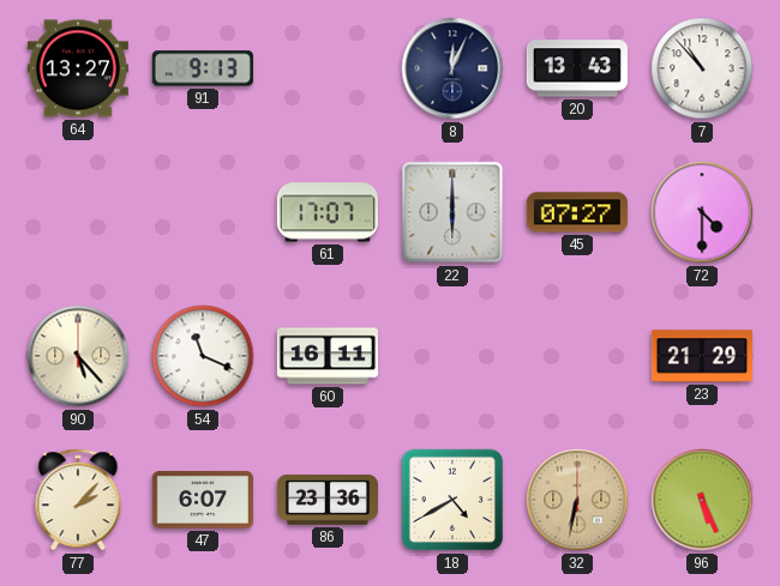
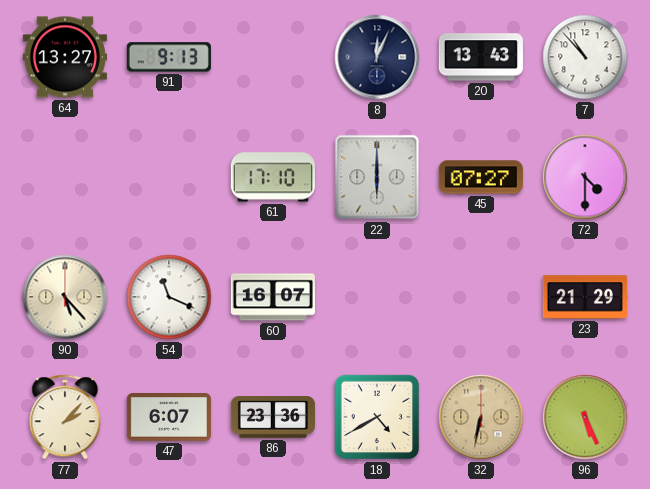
61: 17:07 -> 17:10 (273, 177)
60: 16:11 -> 16:07 (273, 297)
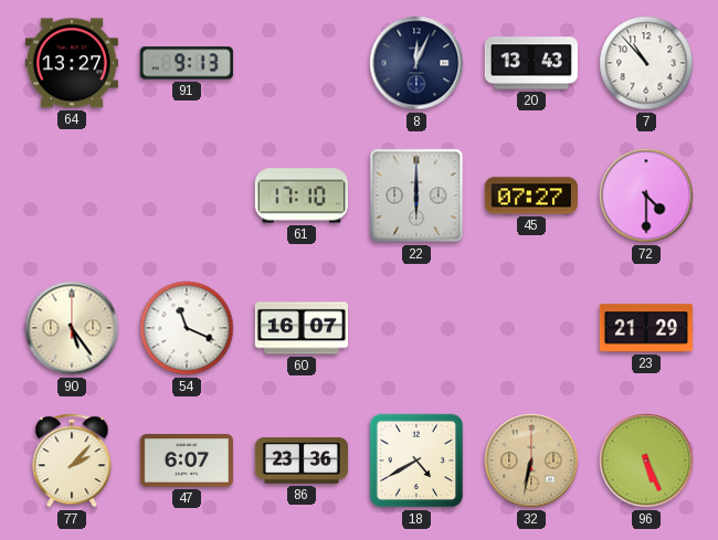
90: 5:23 -> 5:24 (72, 328)
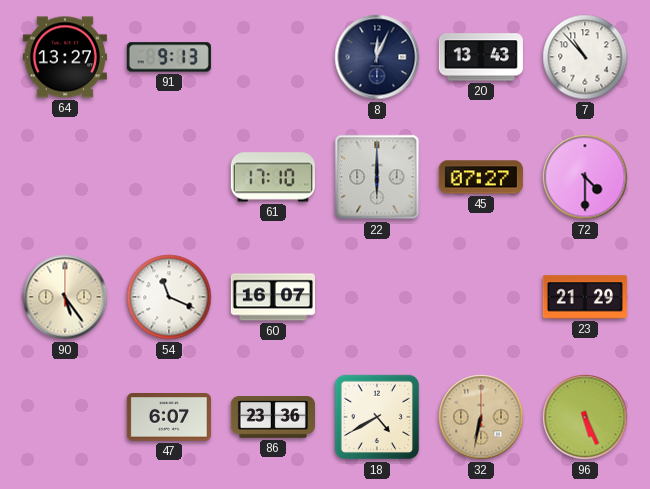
77: 2:07 -> none (72, 460)
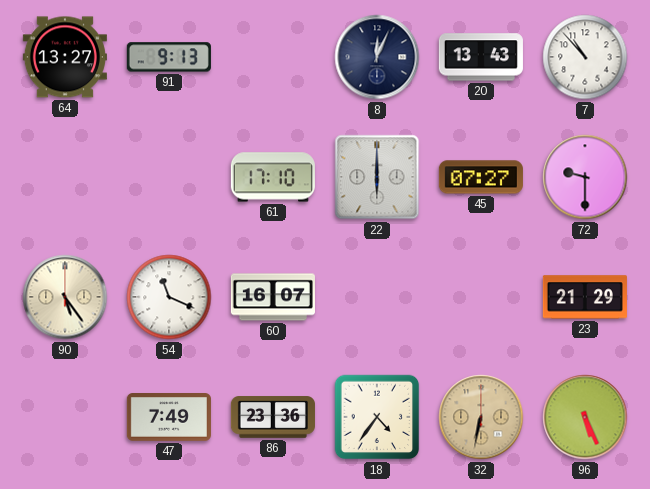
72: 4:30 -> 9:30 (585, 177)
47: 6:07 -> 7:49 (169, 418)
18: 4:40 -> 4:36 (377, 417)
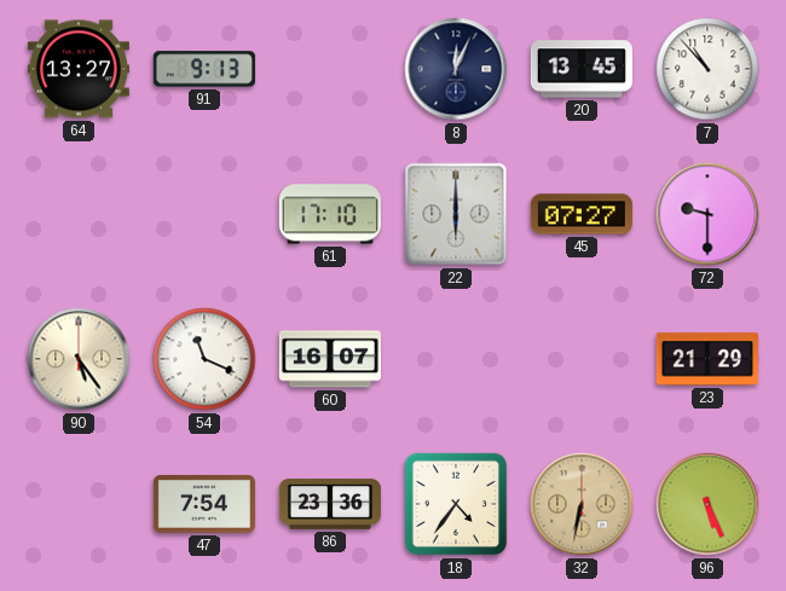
20: 13:43 -> 13:45 (582, 69)
47: 7:49 -> 7:54 (204, 505)
